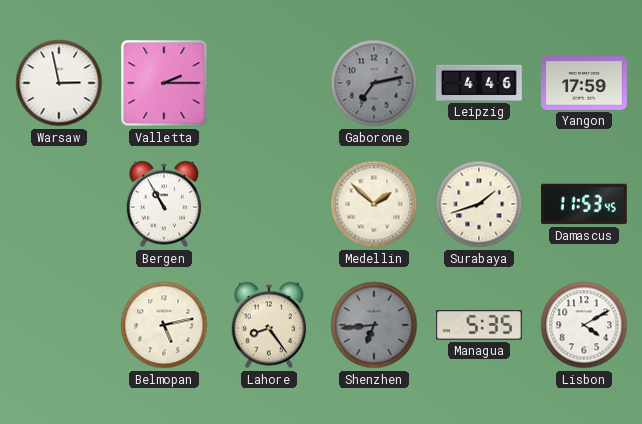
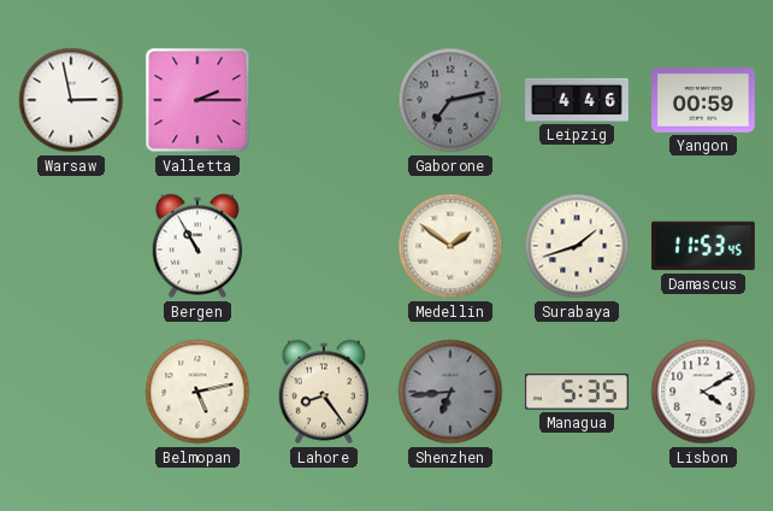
Yangon: 17:59 -> 00:59 (704, 100)
Medellin: 1:52 -> 1:51 (450, 246)
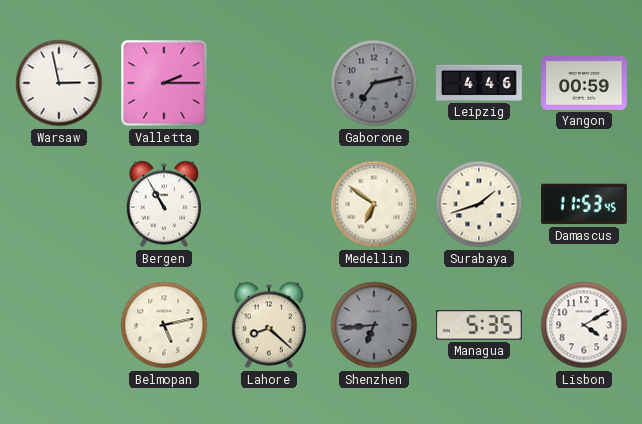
Medellin: 1:51 -> 6:51 (374, 204)
Lahore: 8:24 -> 8:22 (268, 325)
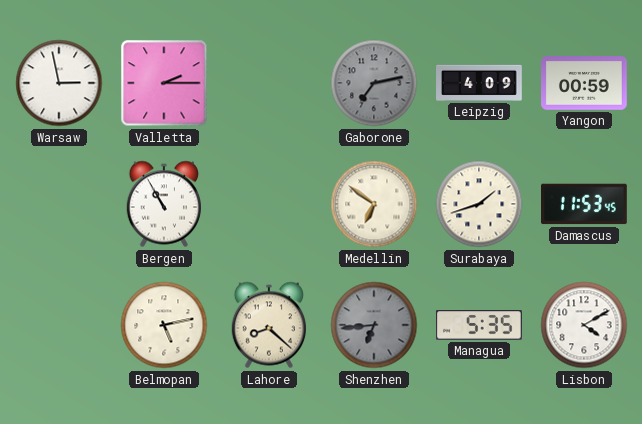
Leipzig: 4:46 -> 4:09 (479, 83)
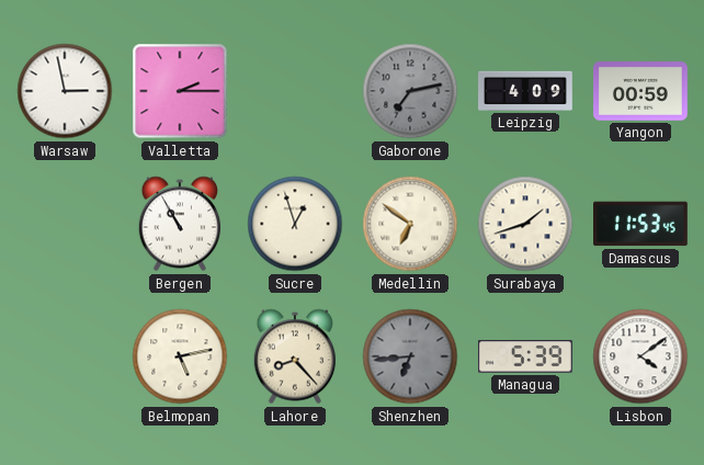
Sucre: none -> 12:57 (295, 224)
Lahore: 8:22 -> 8:23 (294, 356)
Managua: 5:35 -> 5:39 (526, 356)
Lisbon: 4:10 -> 4:09 (640, 356)
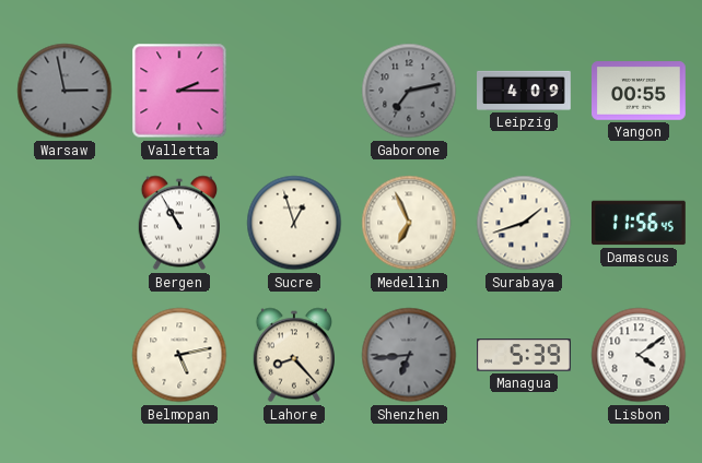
Warsaw dial: white -> grey (65, 91)
Yangon: 00:59 -> 00:55 (640, 91)
Medellin: 6:51 -> 6:56 (409, 223)
Damascus: 11:53 -> 11:56 (640, 223)
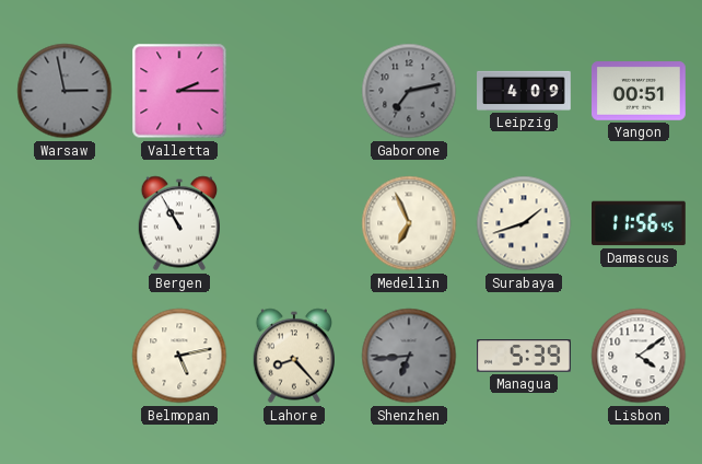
Yangon: 00:55 -> 00:51 (640, 91)
Sucre: 12:57 -> none (294, 223)
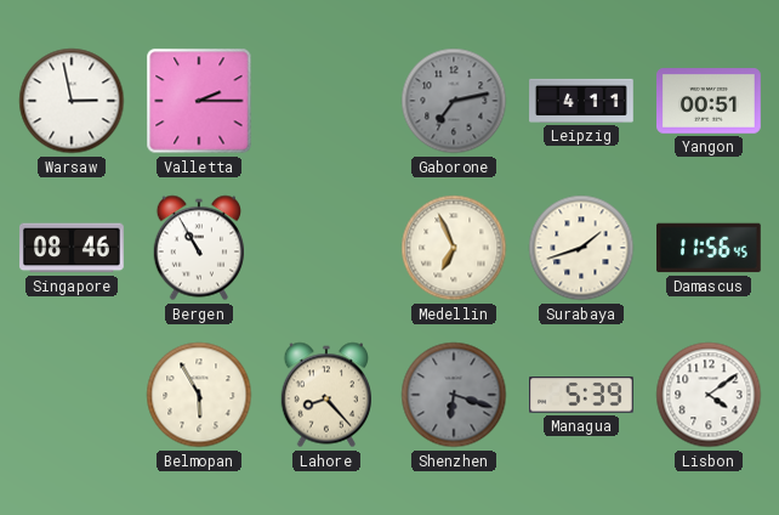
Warsaw dial: grey -> white (72, 101)
Leipzig: 4:09 -> 4:11 (581, 101)
Singapore: none -> 08:46 (72, 248)
Belmopan: 5:13 -> 5:55 (199, 395)
Shenzhen: 6:44 -> 6:18 (454, 395)
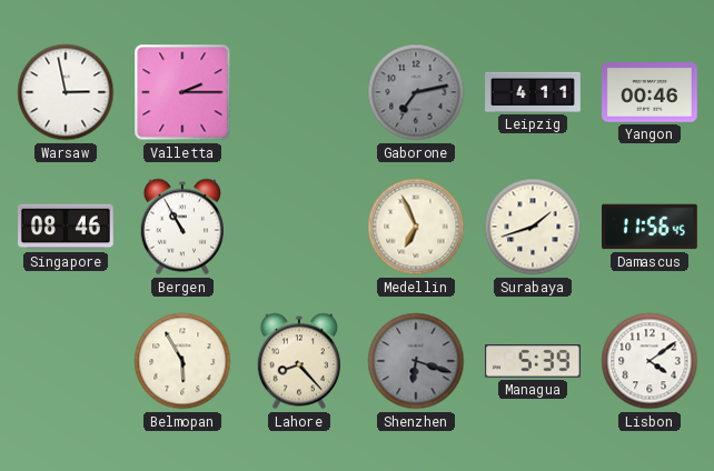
Yangon: 00:51 -> 00:46 (651, 92)
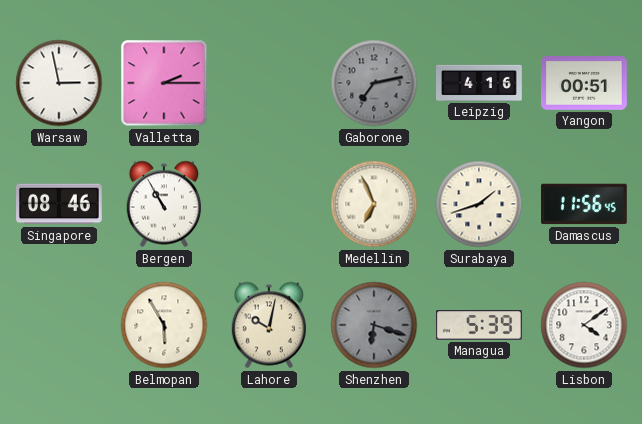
Leipzig: 4:11 -> 4:16 (479, 83)
Yangon: 00:46 -> 00:51 (585, 83)
Lahore: 8:23 -> 10:02 (268, 325)
